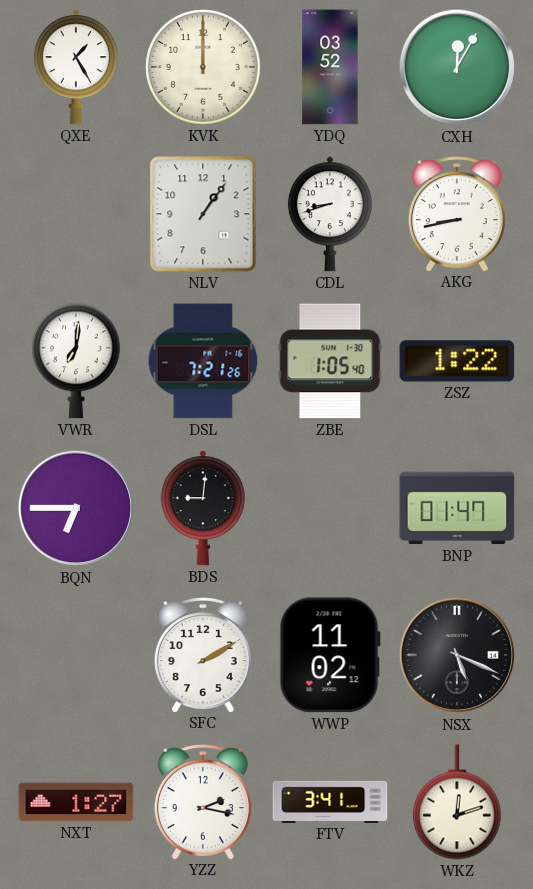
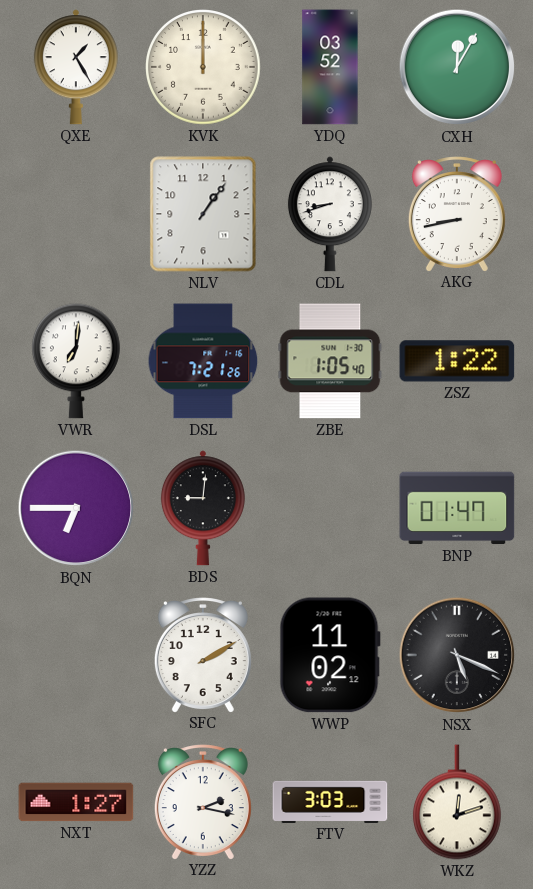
FTV: 3:41 -> 3:03 (330, 802)
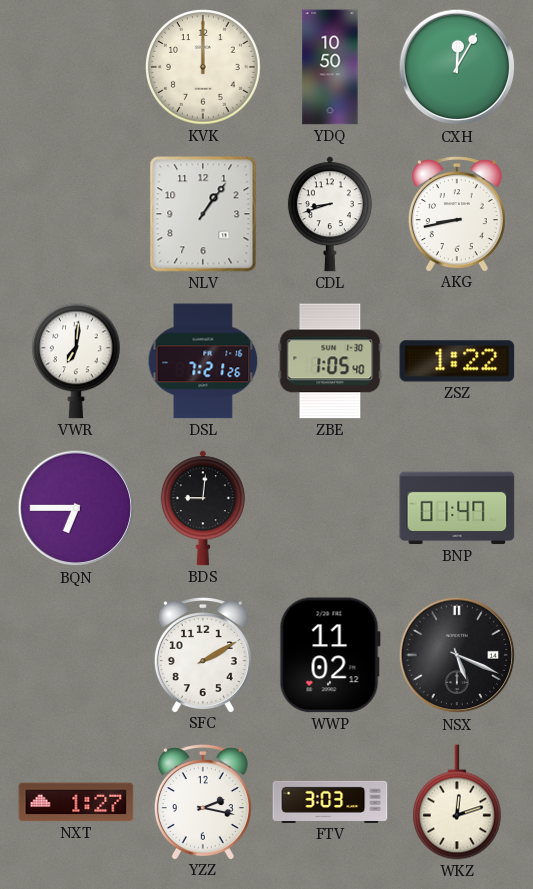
QXE: 1:25 -> none (76, 67)
YDQ: 03:52 -> 10:50 (330, 67)
